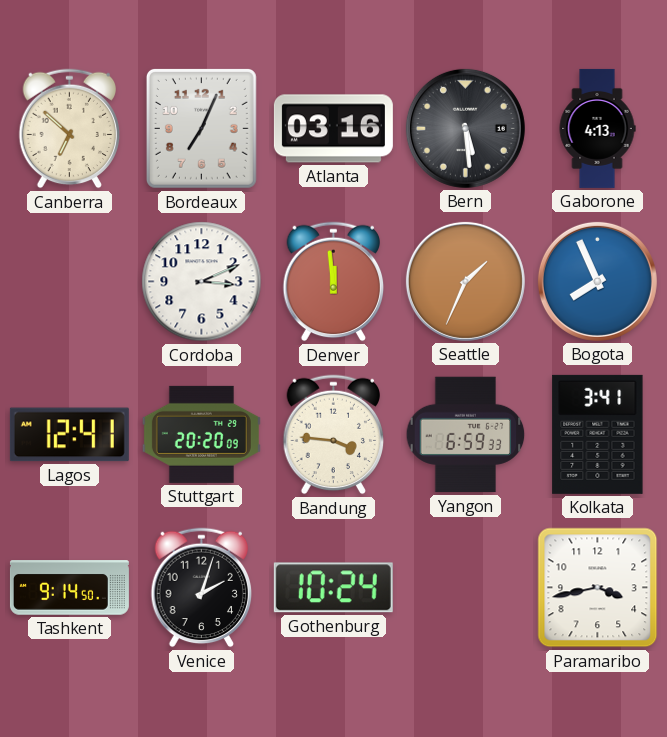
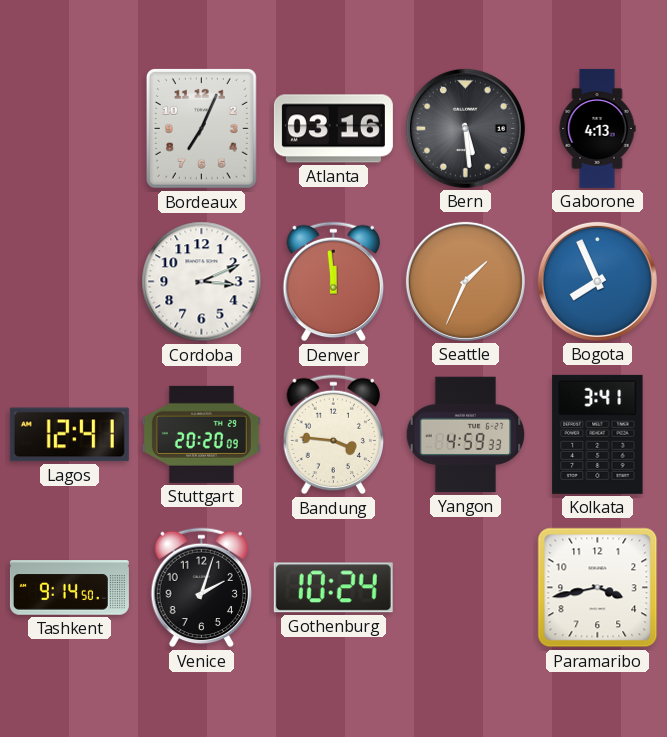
Canberra: 6:52 -> none (70, 129)
Yangon: 6:59 -> 4:59 (466, 435)
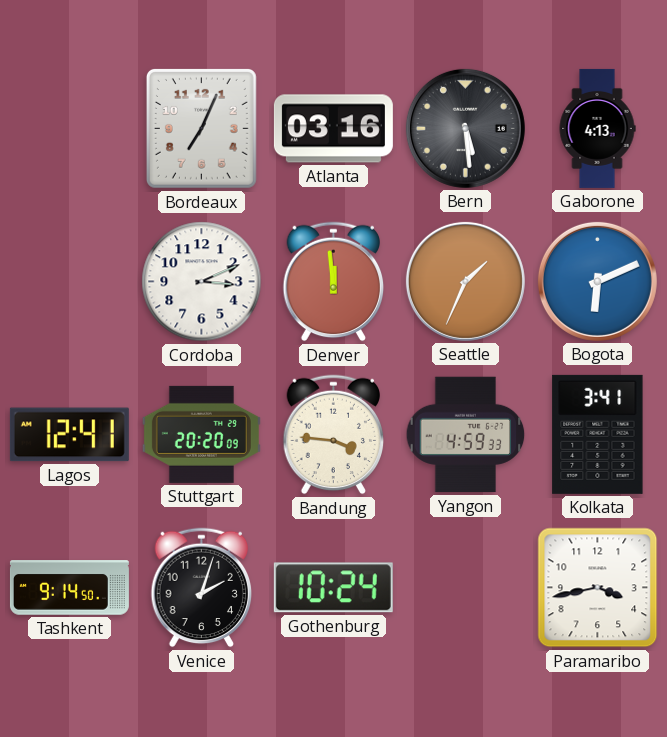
Bogota: 7:56 -> 6:11 (597, 281)
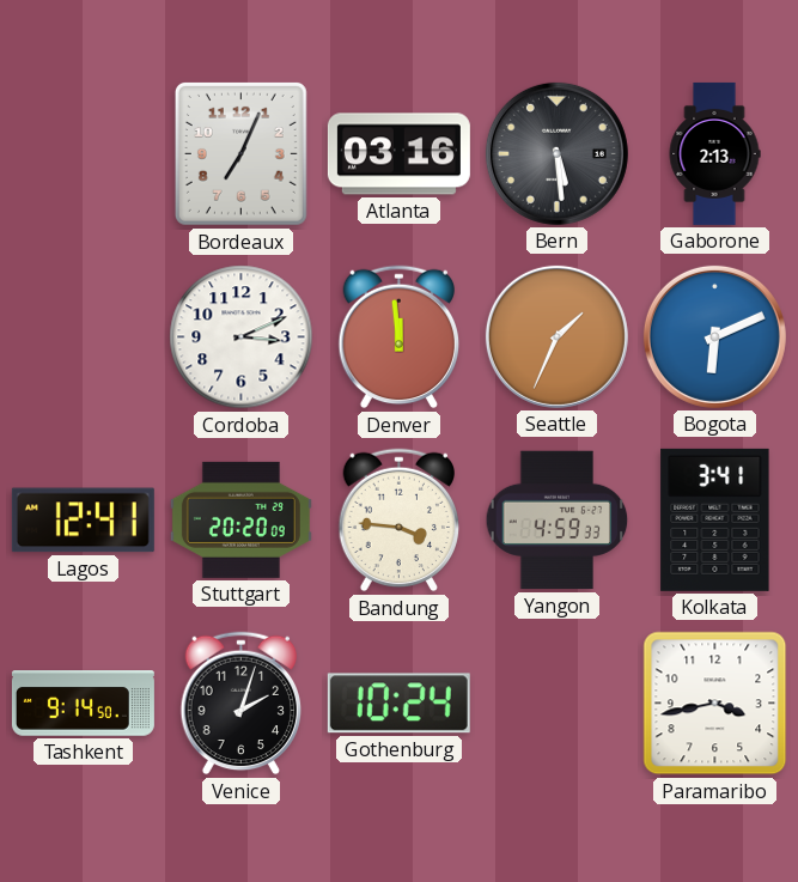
Gaborone: 4:13 -> 2:13 (714, 153)
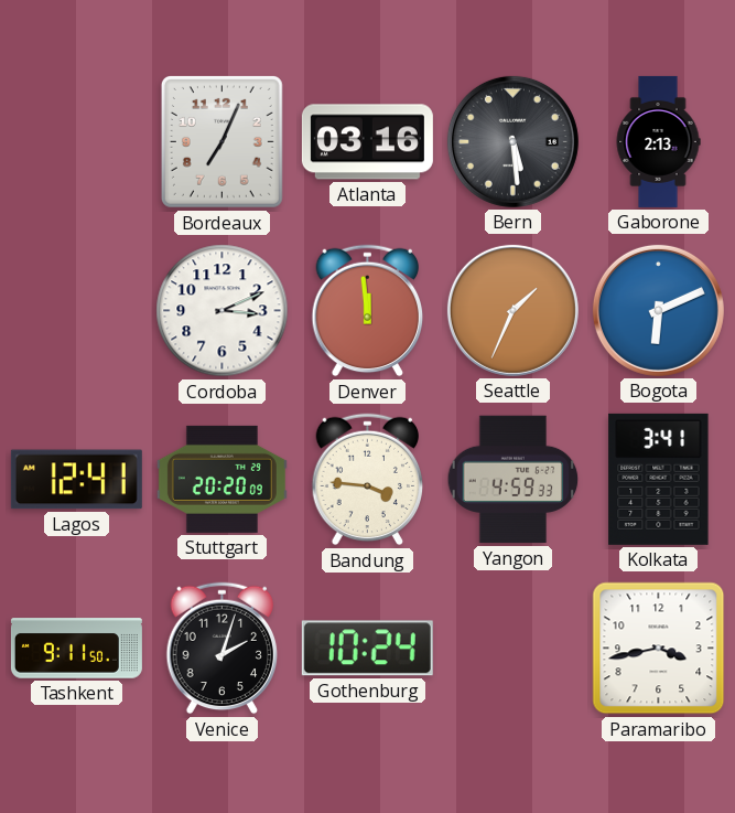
Tashkent: 9:14 -> 9:11 (76, 649)
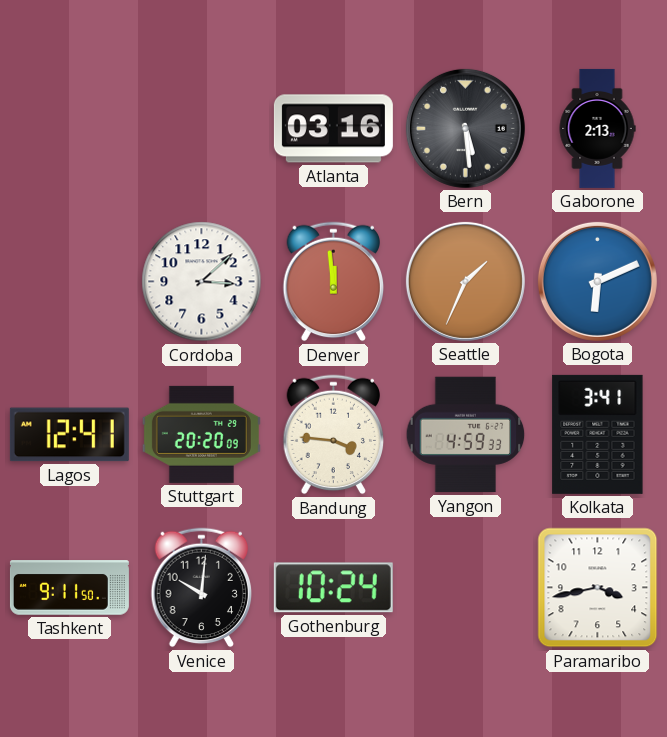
Bordeaux: 7:04 -> none (221, 141)
Cordoba: 3:11 -> 3:08 (202, 282)
Venice: 2:03 -> 10:01 (202, 588)
